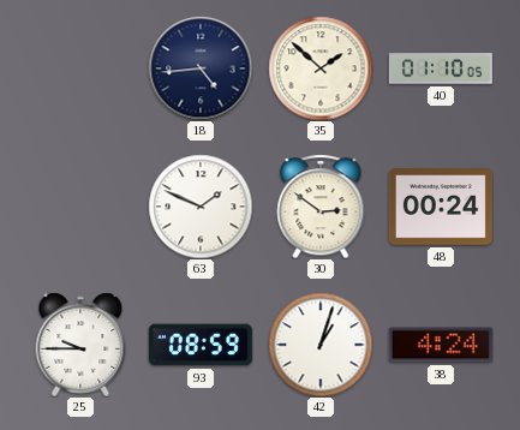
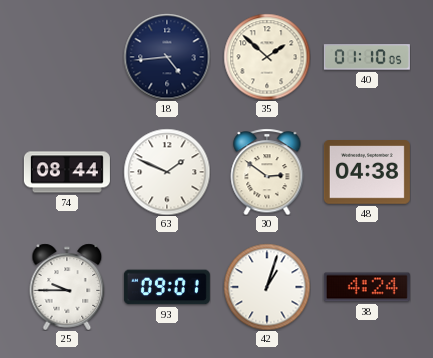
74: none -> 08:44 (67, 172)
48: 00:24 -> 04:38 (367, 173)
93: 08:59 -> 09:01 (167, 287)
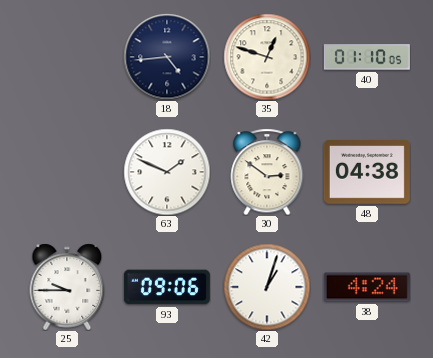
35: 1:52 -> 12:48 (267, 57)
74: 08:44 -> none (67, 172)
93: 09:01 -> 09:06 (167, 287)
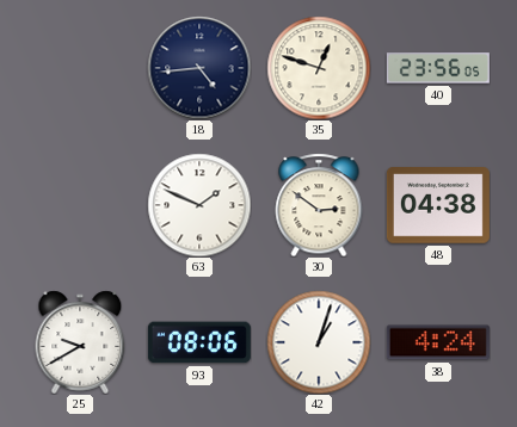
40: 01:10 -> 23:56 (438, 68)
25: 9:45 -> 9:40 (80, 342)
93: 09:06 -> 08:06 (199, 342)
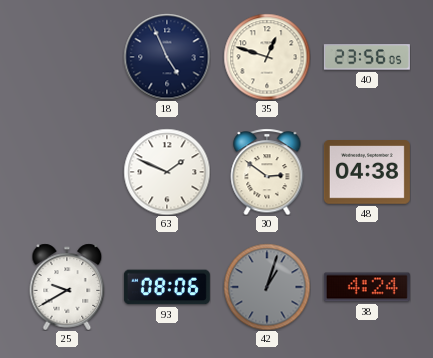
18: 4:44 -> 4:56 (167, 57)
42 dial: white -> grey (267, 287)
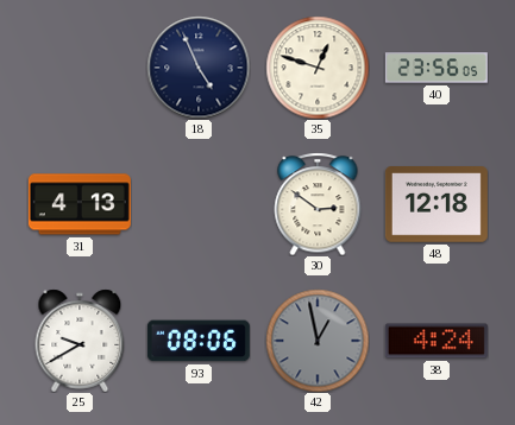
31: none -> 4:13 (80, 204)
63: 1:49 -> none (167, 172)
48: 04:38 -> 12:18 (437, 205)
42: 1:03 -> 12:58 (318, 341)
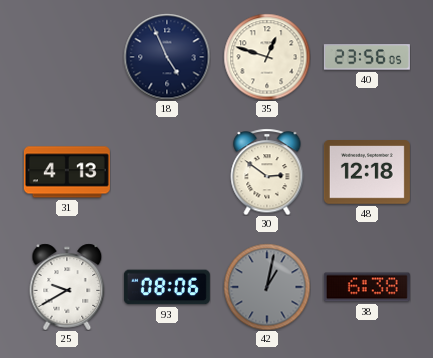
42: 12:58 -> 1:02 (267, 287)
38: 4:24 -> 6:38 (367, 287)
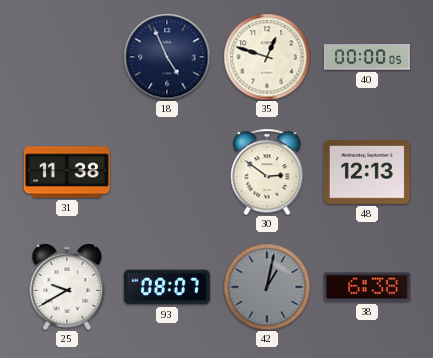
40: 23:56 -> 00:00 (367, 57)
31: 4:13 -> 11:38 (67, 172)
48: 12:18 -> 12:13 (367, 173)
93: 08:06 -> 08:07 (167, 287)
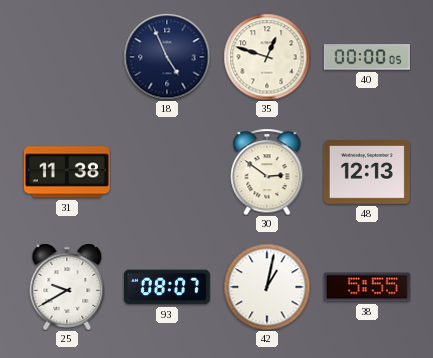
42 dial: grey -> white (267, 287)
38: 6:38 -> 5:55 (367, 287)
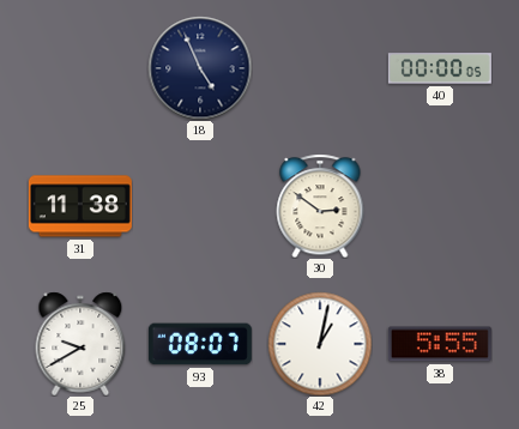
35: 12:48 -> none (267, 57)
48: 12:13 -> none (367, 173)
